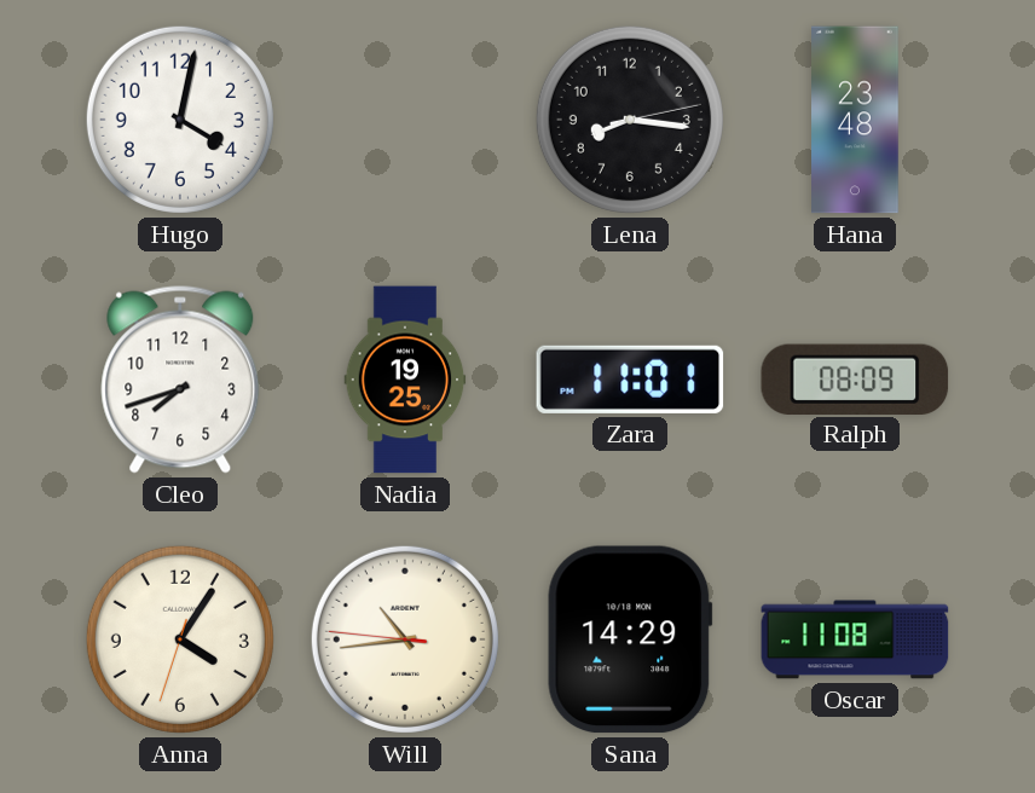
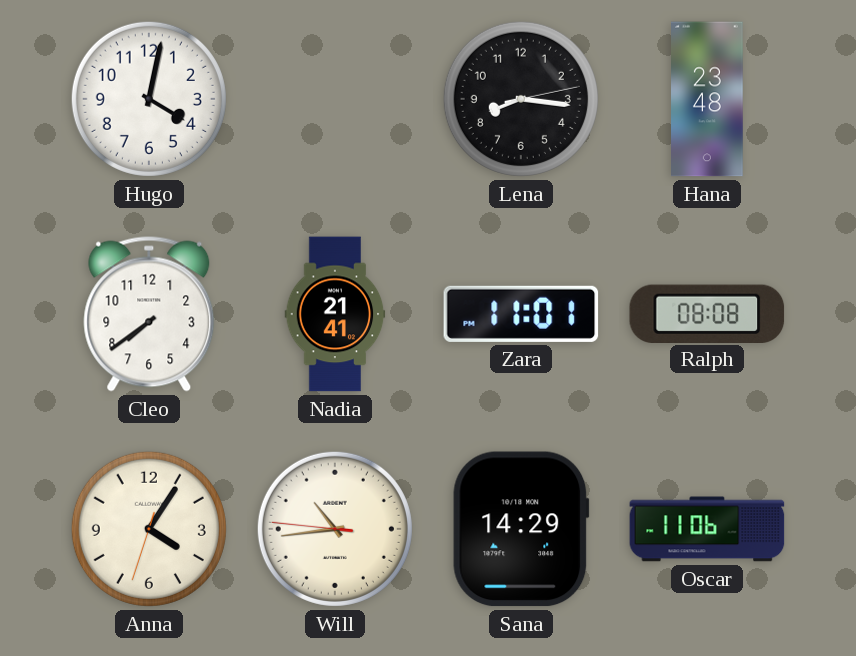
Cleo: 7:42 -> 7:39 (149, 314)
Nadia: 19:25 -> 21:41 (335, 314)
Ralph: 08:09 -> 08:08 (707, 313)
Oscar: 11:08 -> 11:06 (707, 529)
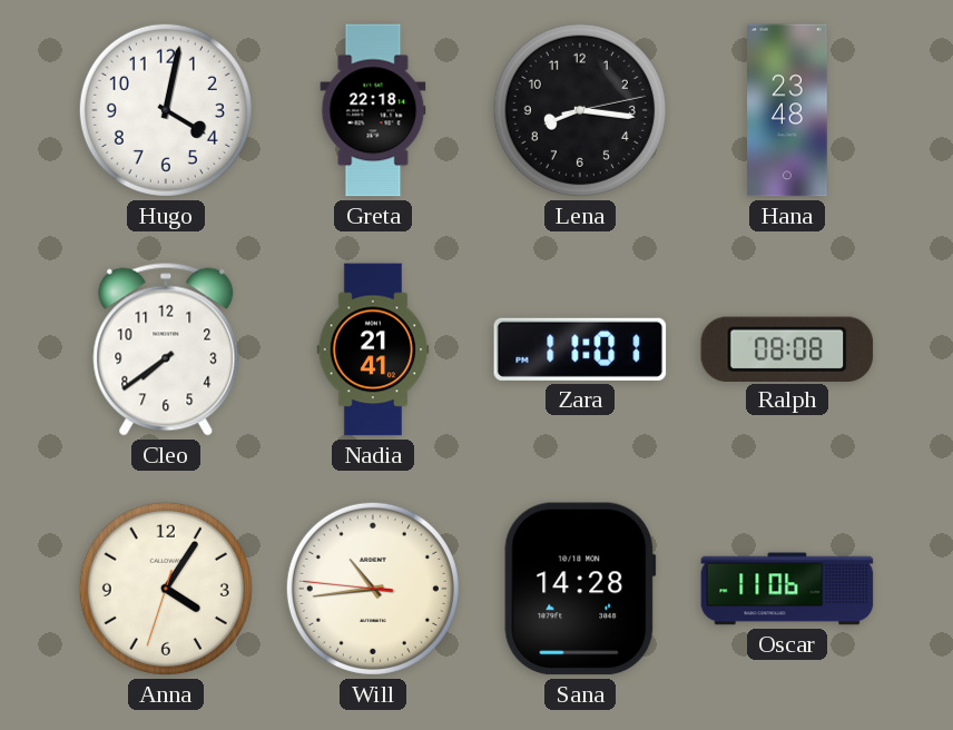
Greta: none -> 22:18 (373, 110)
Sana: 14:29 -> 14:28 (580, 589)
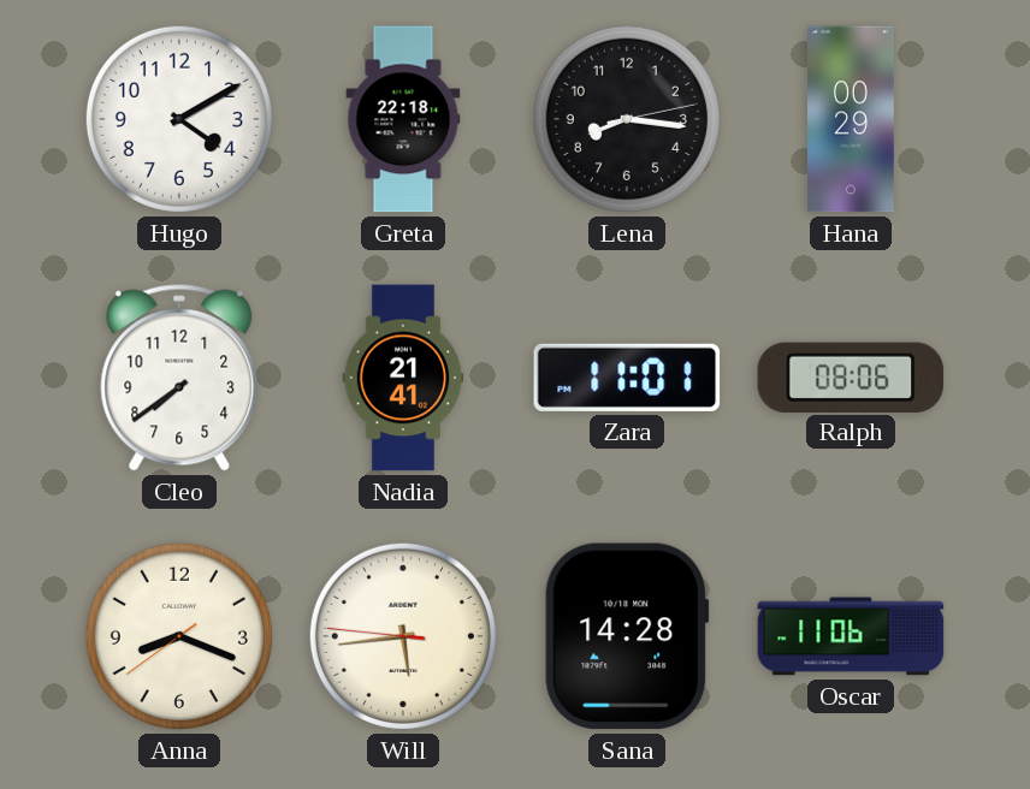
Hugo: 4:02 -> 4:10 (179, 119)
Hana: 23:48 -> 00:29 (852, 119)
Ralph: 08:08 -> 08:06 (851, 376)
Anna: 4:05 -> 8:18 (179, 636)
Will: 10:43 -> 5:43 (403, 636)
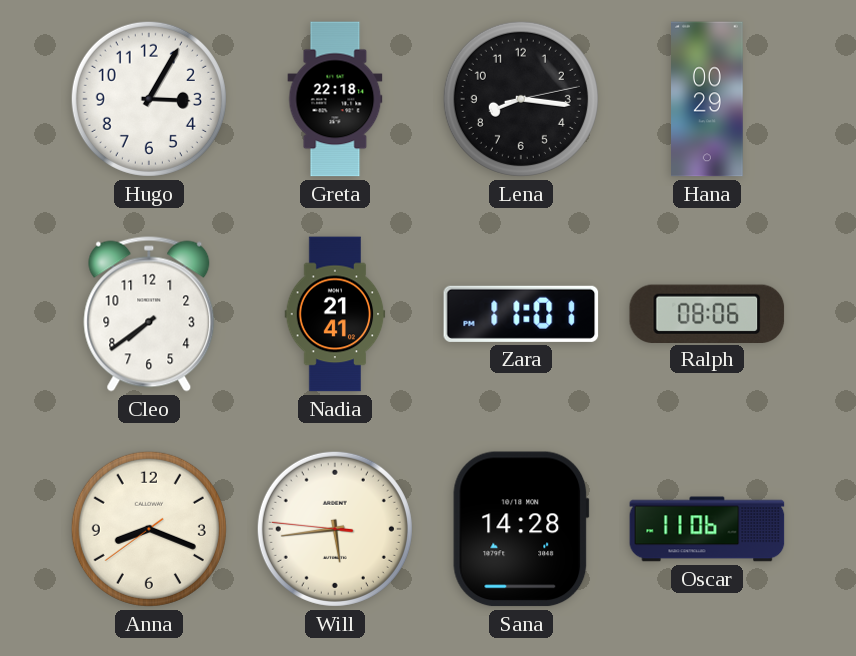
Hugo: 4:10 -> 3:05 (149, 99)
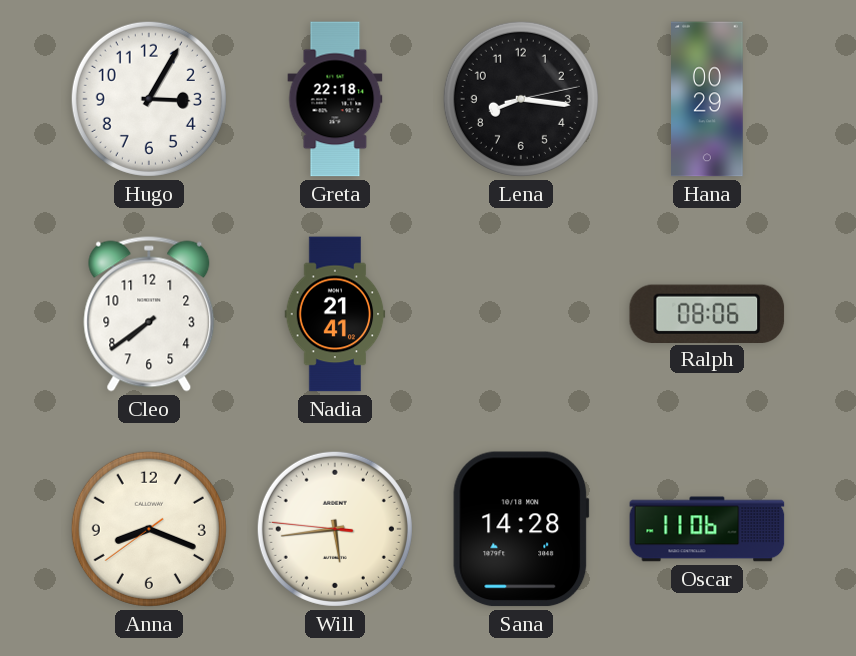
Zara: 11:01 -> none (521, 314)
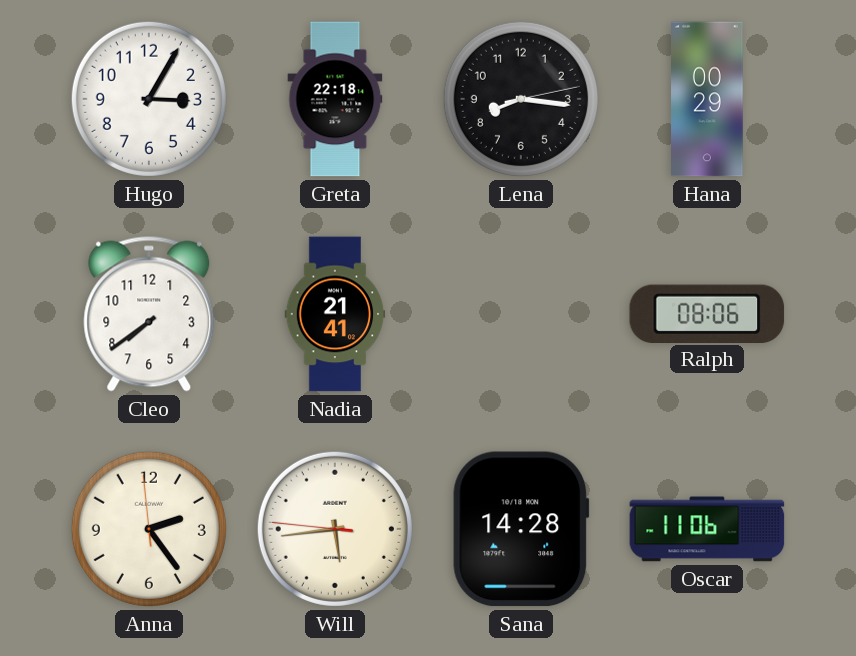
Anna: 8:18 -> 2:23 (149, 529)
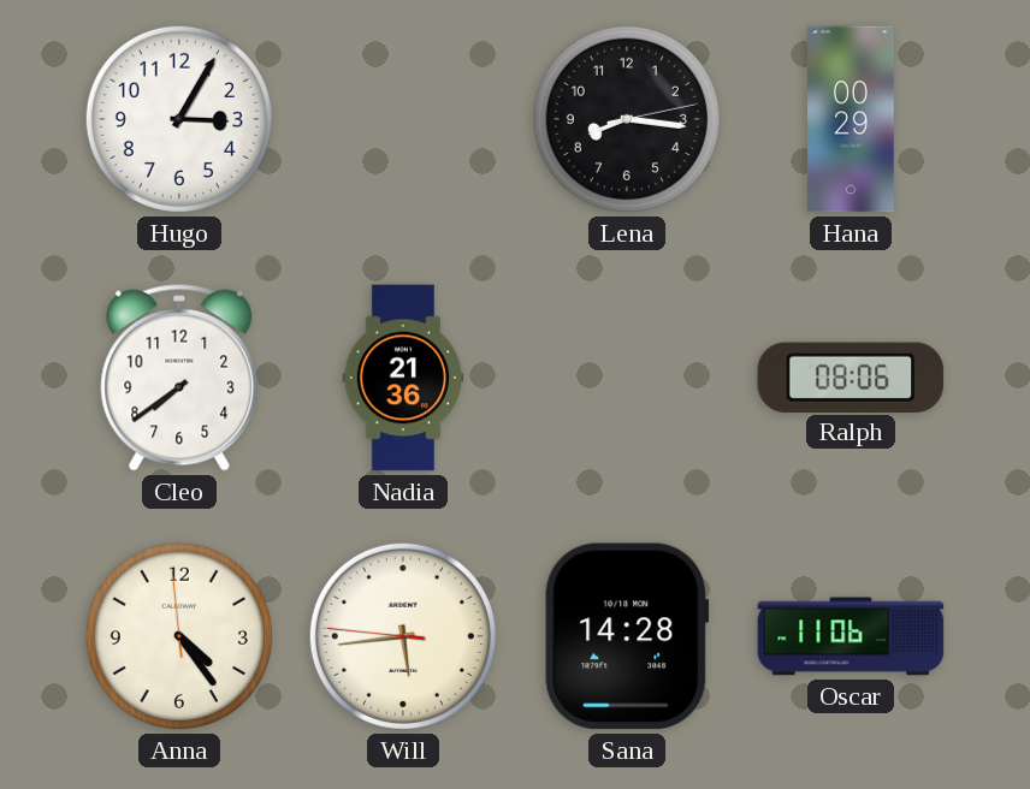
Greta: 22:18 -> none (335, 99)
Nadia: 21:41 -> 21:36 (403, 378)
Anna: 2:23 -> 4:23 (179, 636)
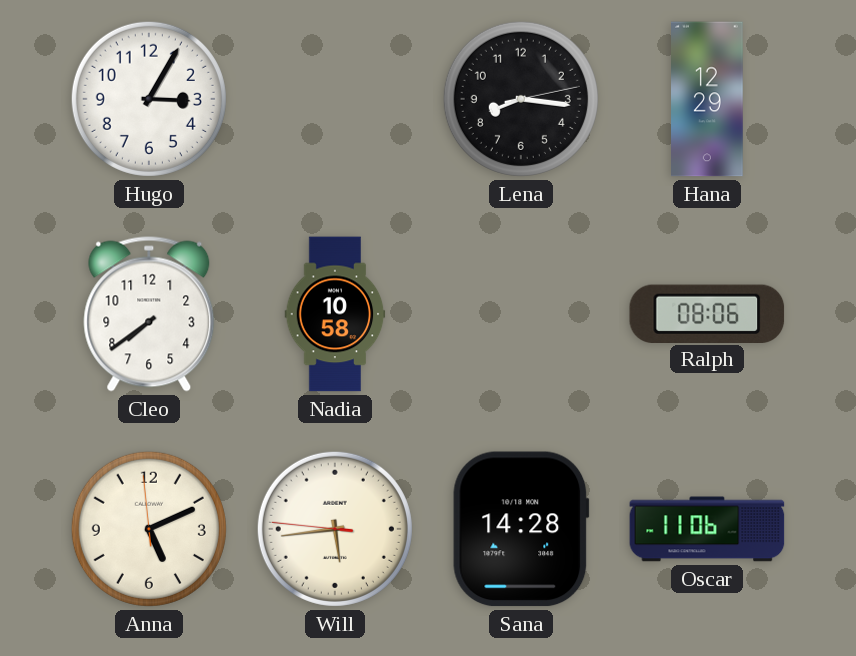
Hana: 00:29 -> 12:29 (708, 99)
Nadia: 21:36 -> 10:58 (335, 314)
Anna: 4:23 -> 5:10 (149, 529)
